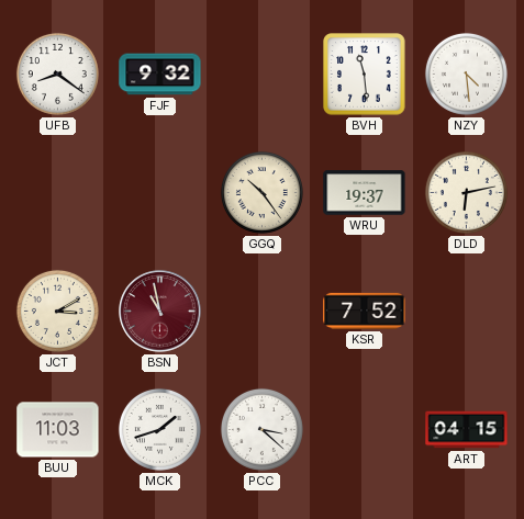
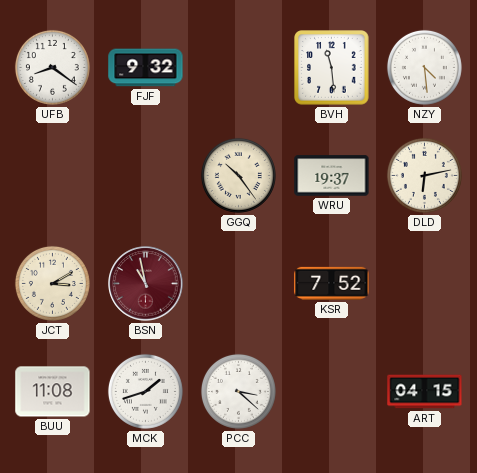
BUU: 11:03 -> 11:08 (53, 392)
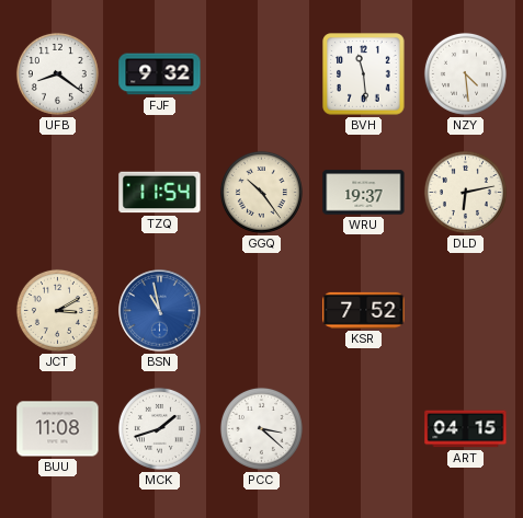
TZQ: none -> 11:54 (160, 193)
BSN dial: burgundy -> blue (160, 311)
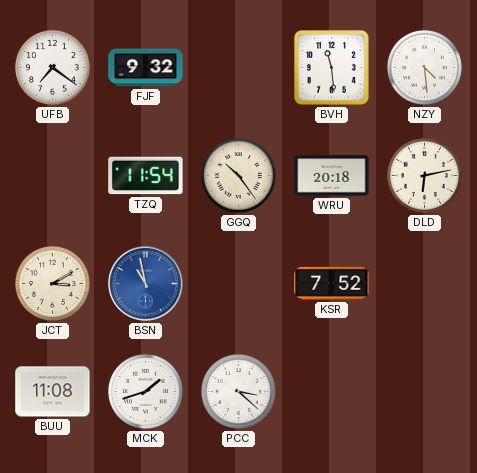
UFB: 8:21 -> 7:21 (52, 67)
WRU: 19:37 -> 20:18 (332, 176)
ART: 04:15 -> none (466, 429)
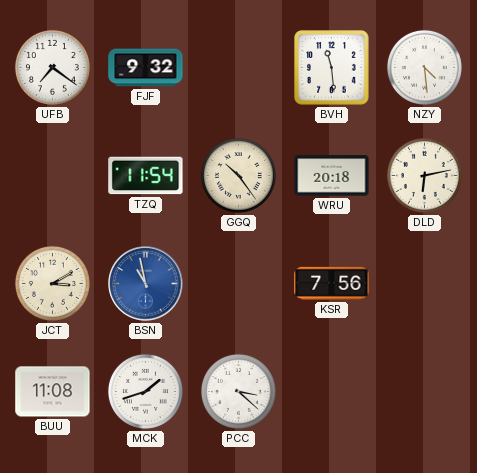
KSR: 7:52 -> 7:56 (332, 283)
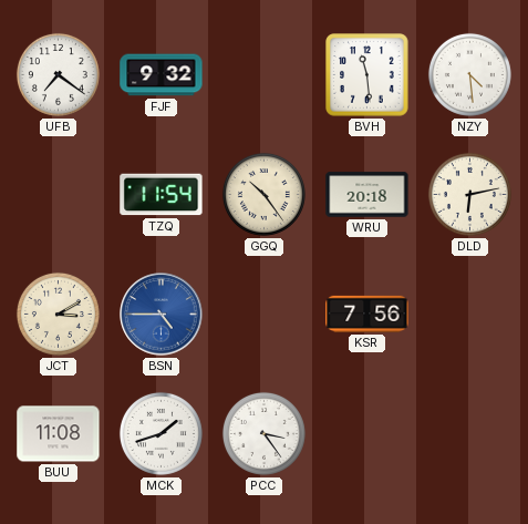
BSN: 10:58 -> 4:45 (162, 315)
PCC: 3:22 -> 3:24 (263, 433)
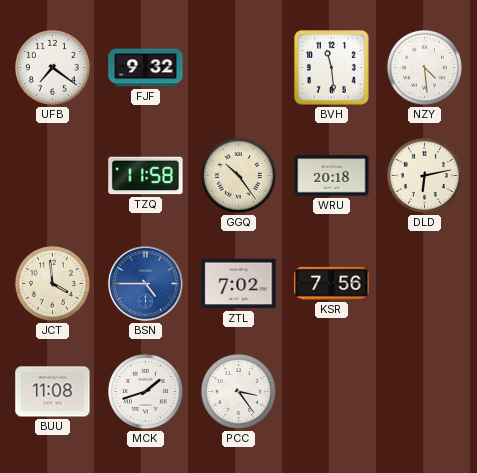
TZQ: 11:54 -> 11:58 (146, 176)
JCT: 3:10 -> 3:59 (52, 283)
ZTL: none -> 7:02 (239, 284)
